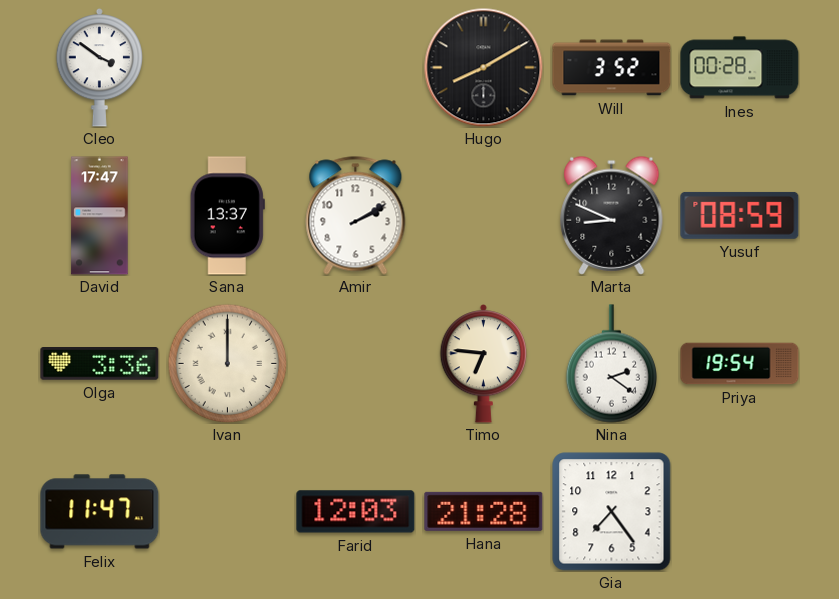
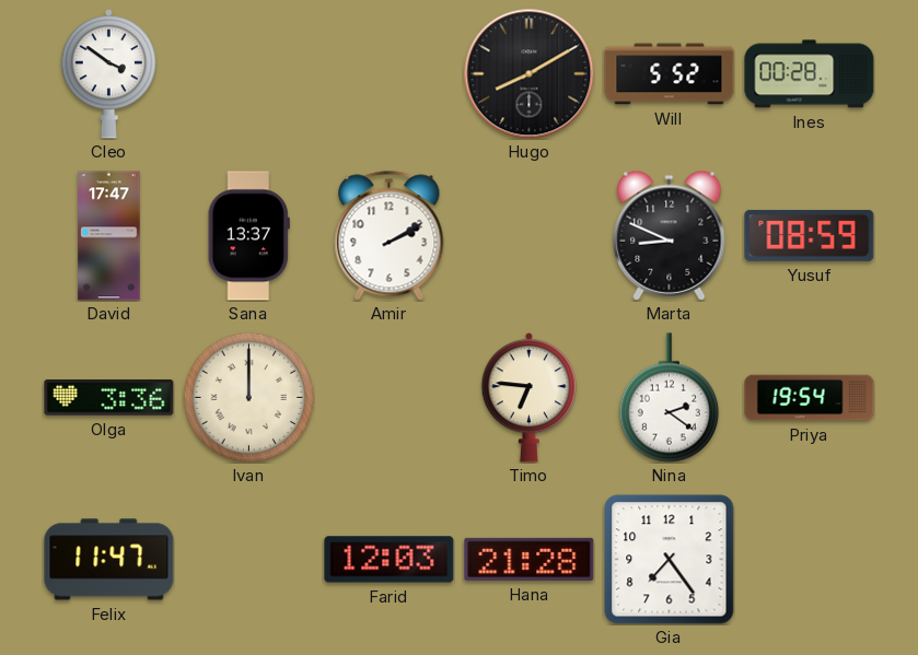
Will: 3:52 -> 5:52 (670, 74)
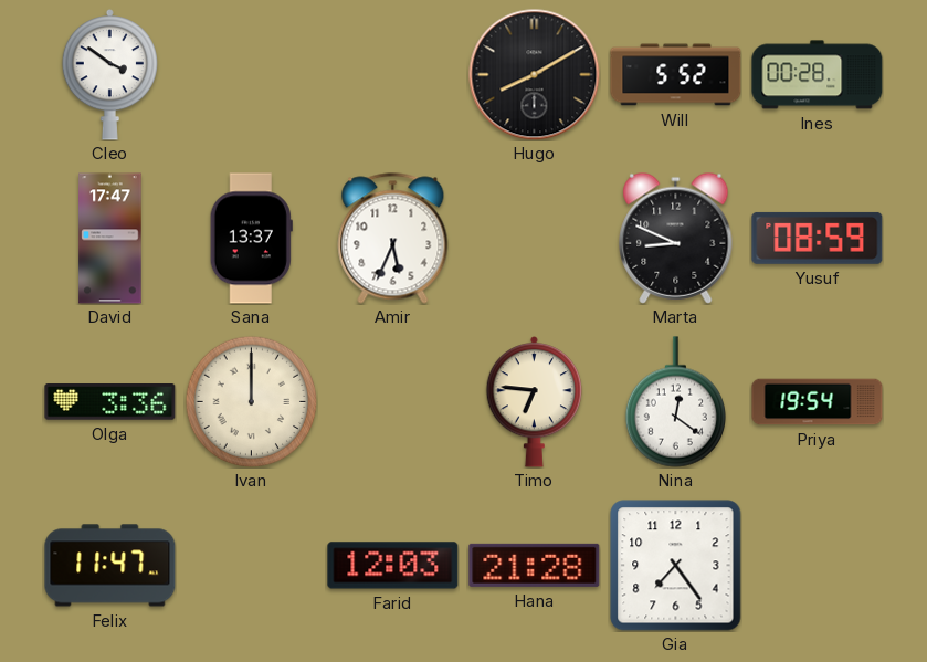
Amir: 2:10 -> 5:34 (393, 239)
Nina: 2:21 -> 12:21 (675, 402)
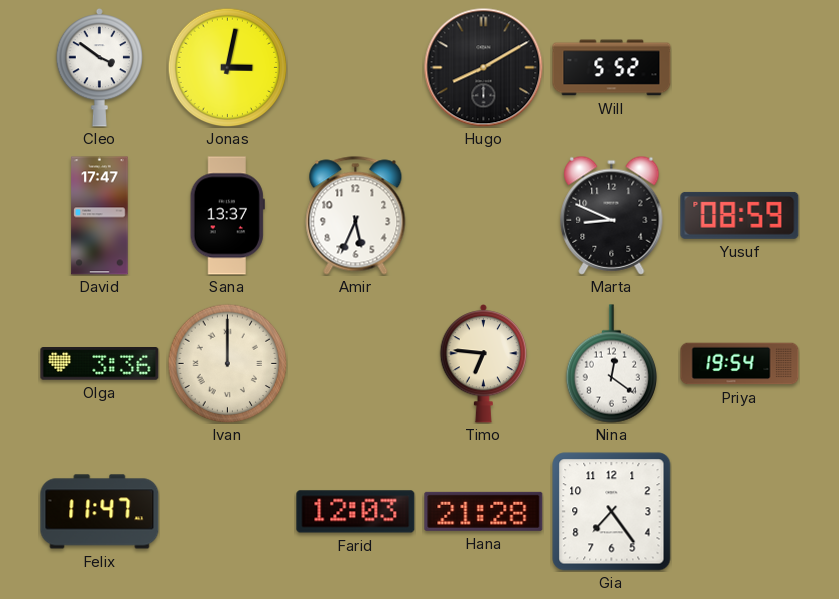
Jonas: none -> 3:02 (227, 67)
Ines: 00:28 -> none (818, 75)
